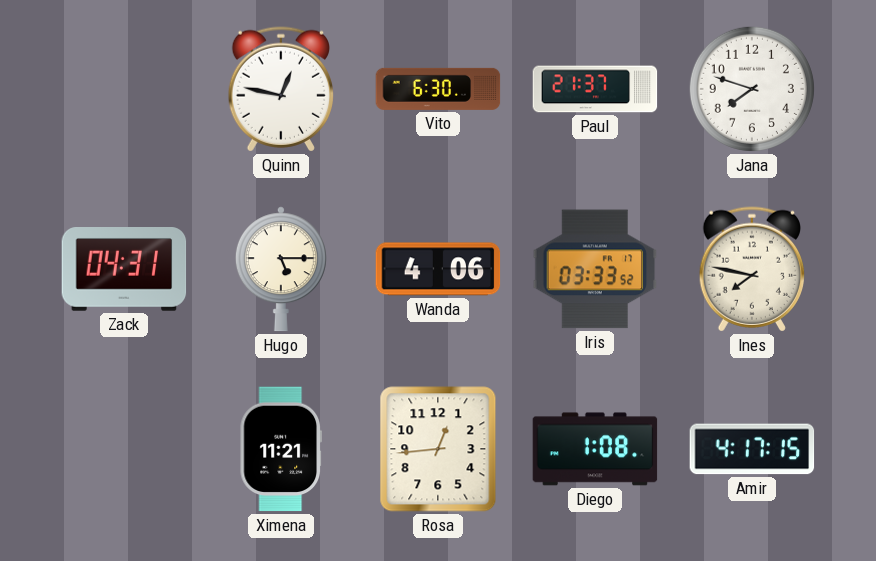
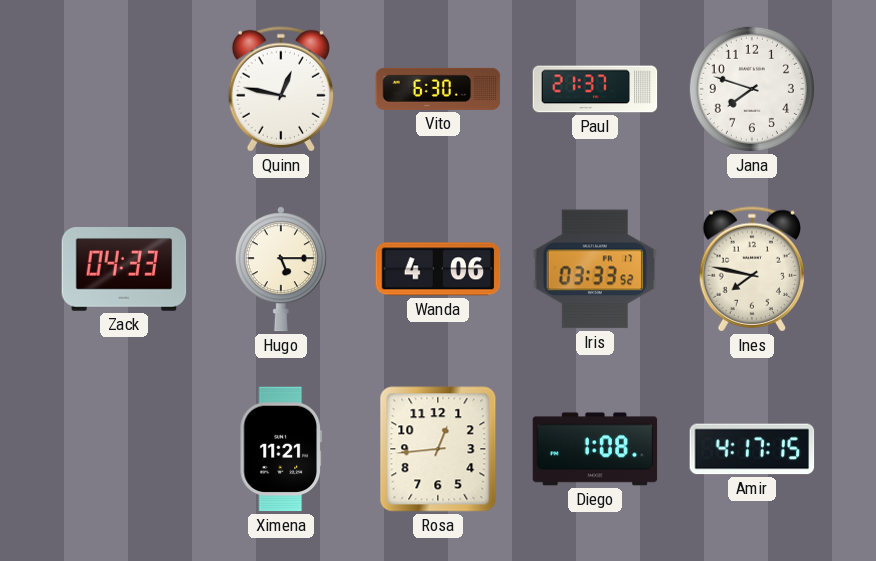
Zack: 04:31 -> 04:33 (124, 269)
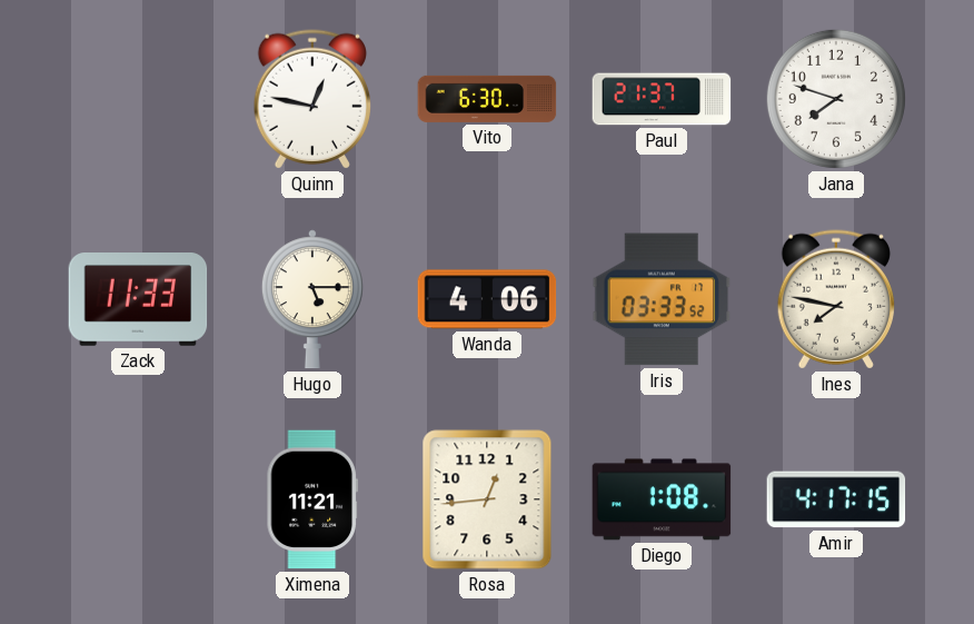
Zack: 04:33 -> 11:33 (138, 299)
